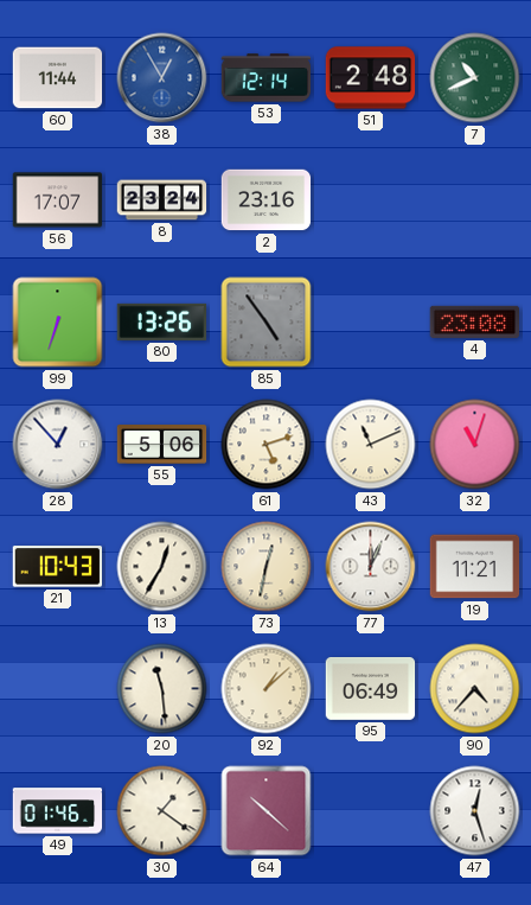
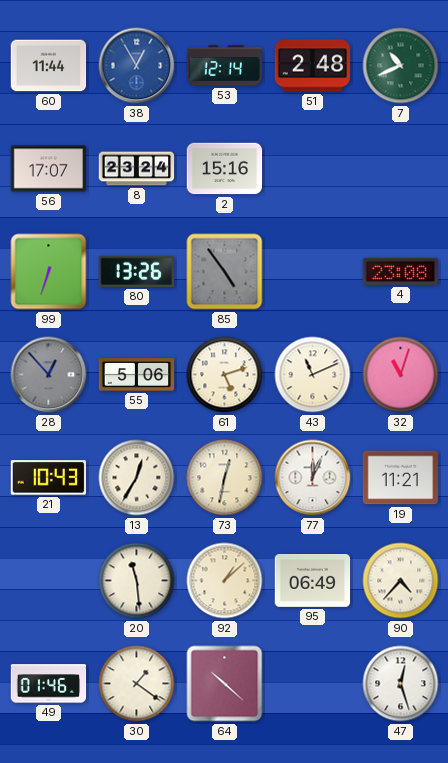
2: 23:16 -> 15:16 (225, 169)
28 dial: white -> grey (49, 375)
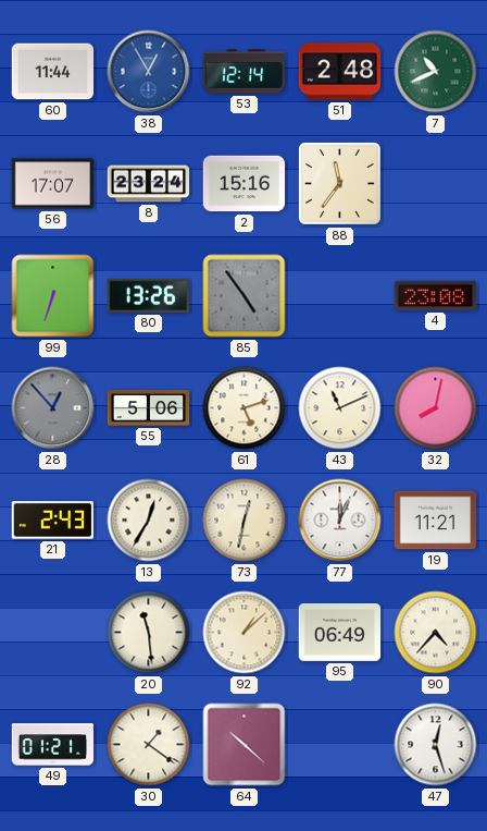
88: none -> 11:36 (339, 183)
32: 11:03 -> 8:02 (436, 408)
21: 10:43 -> 2:43 (52, 521)
49: 01:46 -> 01:21 (53, 745)
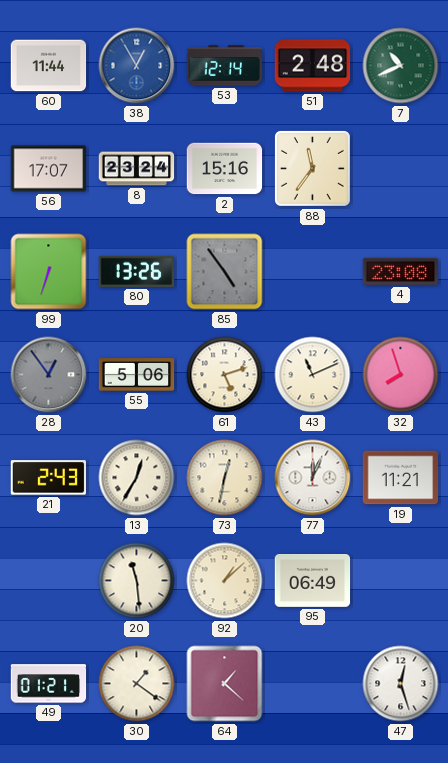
28: 12:53 -> 12:54 (49, 375)
32: 8:02 -> 7:57 (401, 375)
90: 4:37 -> none (436, 633)
64: 10:22 -> 1:22 (225, 684)
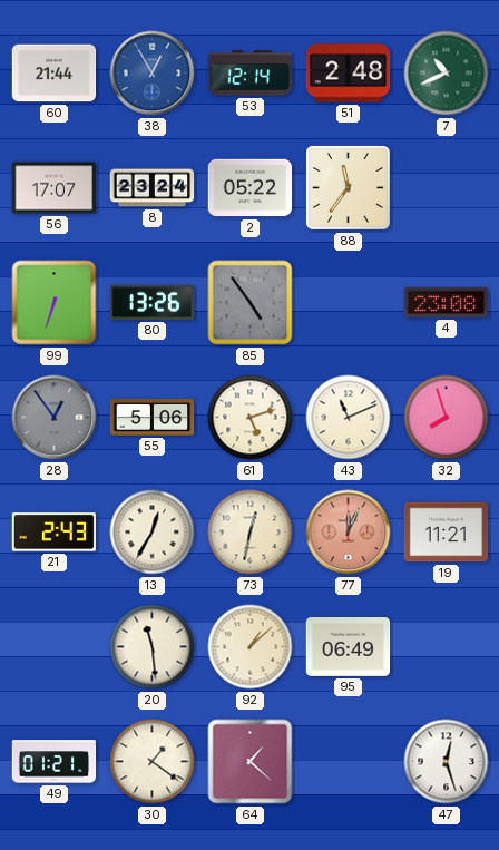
60: 11:44 -> 21:44 (55, 74)
2: 15:16 -> 05:22 (251, 188)
77 dial: white -> salmon (349, 533)
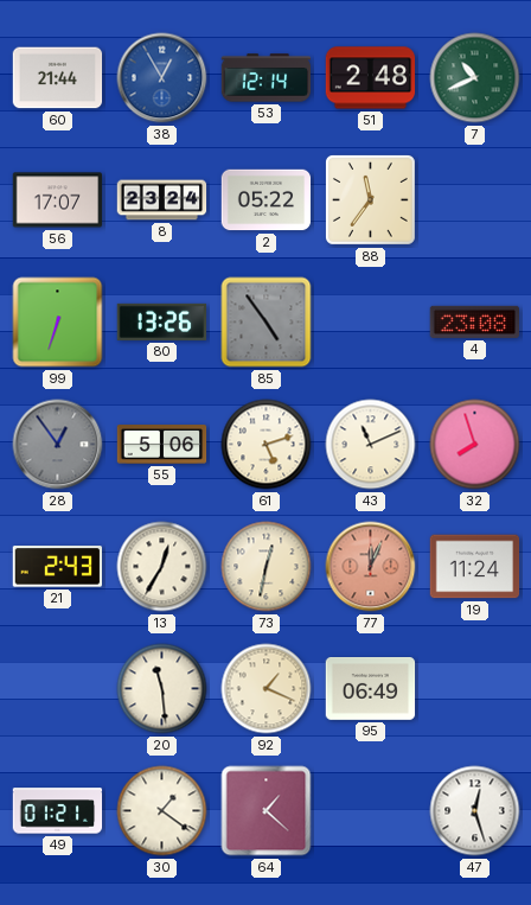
19: 11:21 -> 11:24 (475, 567)
92: 1:08 -> 1:19 (267, 689)
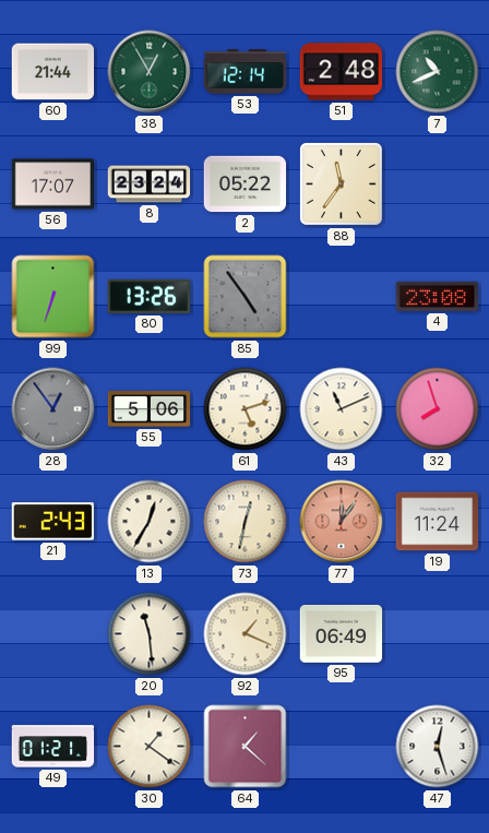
38 dial: blue -> green (150, 72)
77: 12:04 -> 12:06 (342, 522)
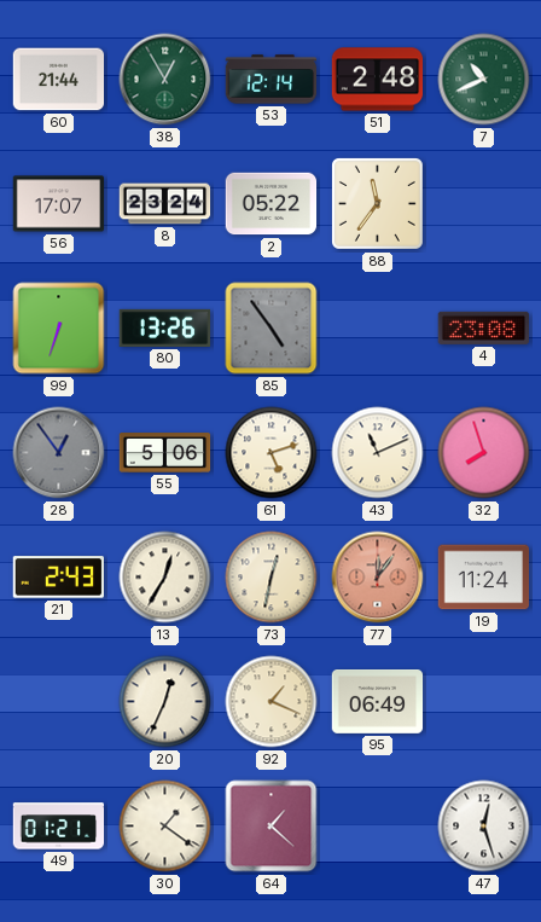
20: 11:29 -> 12:34 (165, 702)
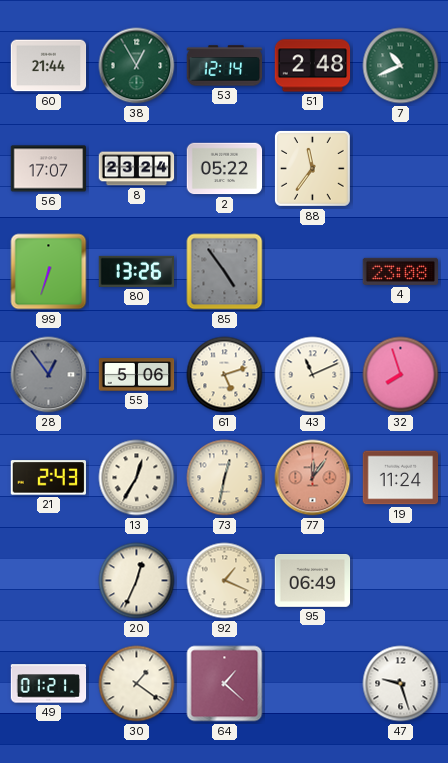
47: 12:27 -> 9:27 (401, 684)
